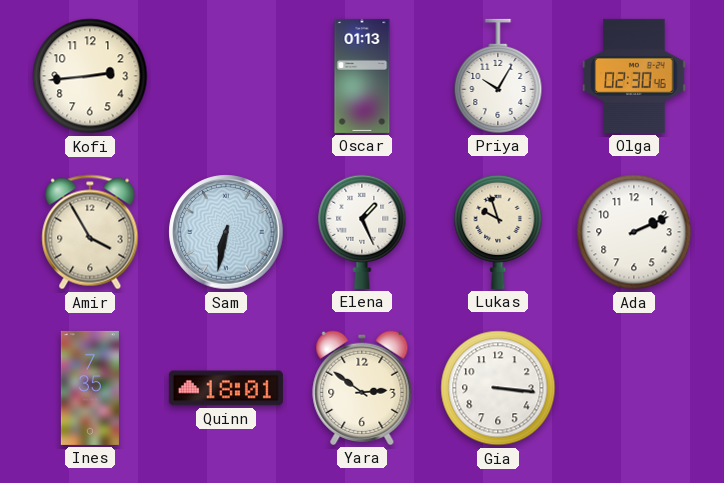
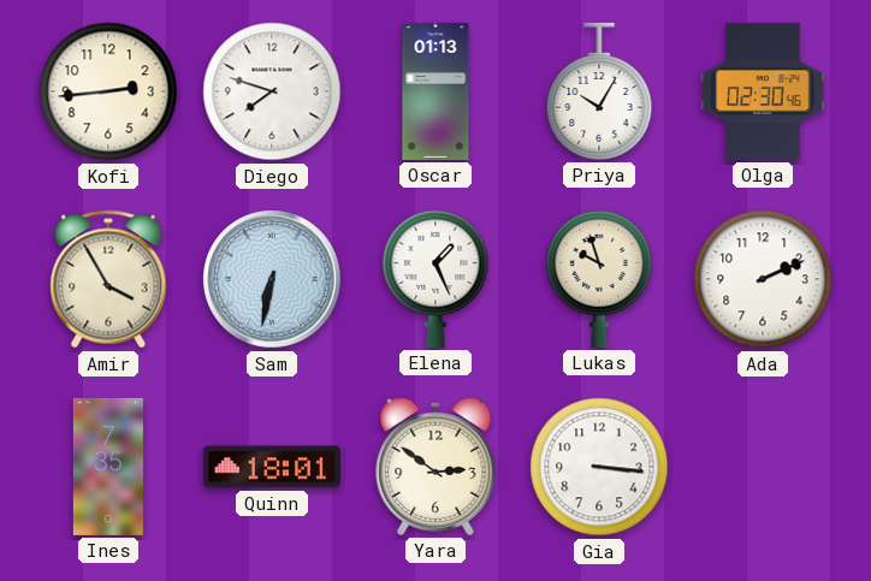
Diego: none -> 7:48 (272, 91)
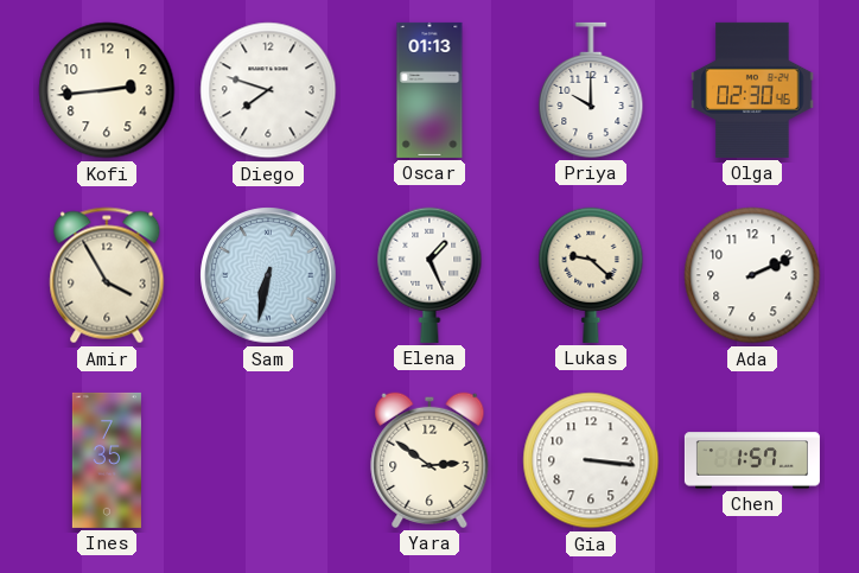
Priya: 10:05 -> 10:00 (591, 90)
Lukas: 9:57 -> 9:22 (591, 275)
Quinn: 18:01 -> none (272, 467)
Chen: none -> 1:57 (752, 460)
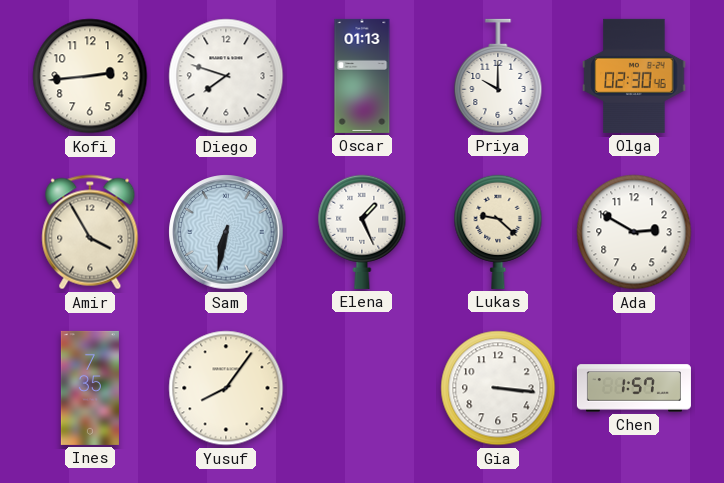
Ada: 2:11 -> 2:50 (634, 232)
Yusuf: none -> 8:06 (226, 388)
Yara: 2:51 -> none (430, 460)
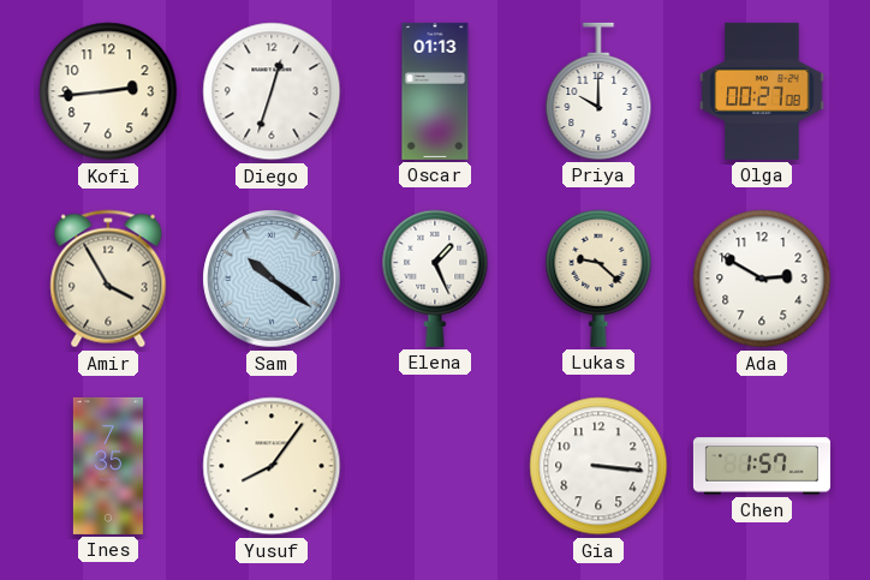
Diego: 7:48 -> 12:33 (272, 91)
Olga: 02:30 -> 00:27 (762, 91)
Sam: 6:32 -> 10:21 (272, 279)
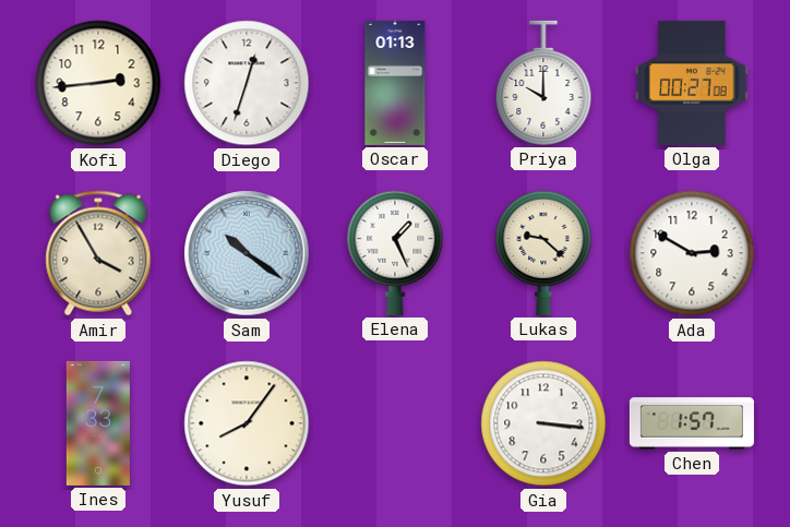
Ines: 7:35 -> 7:33 (98, 423)
